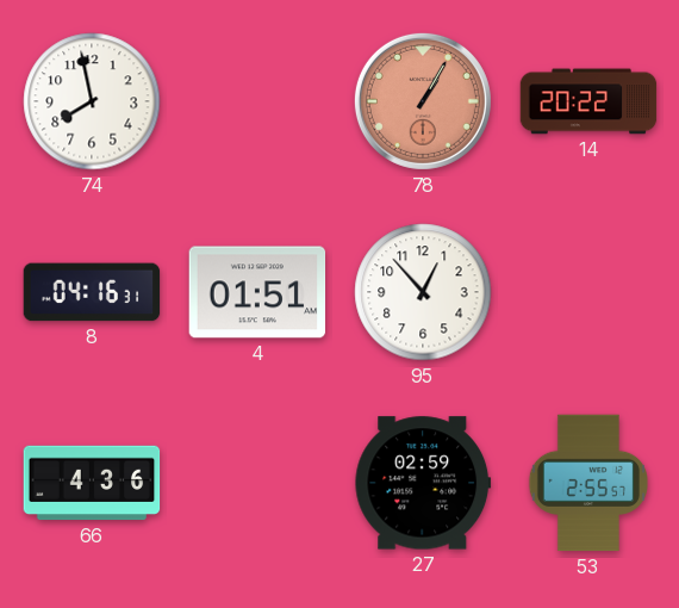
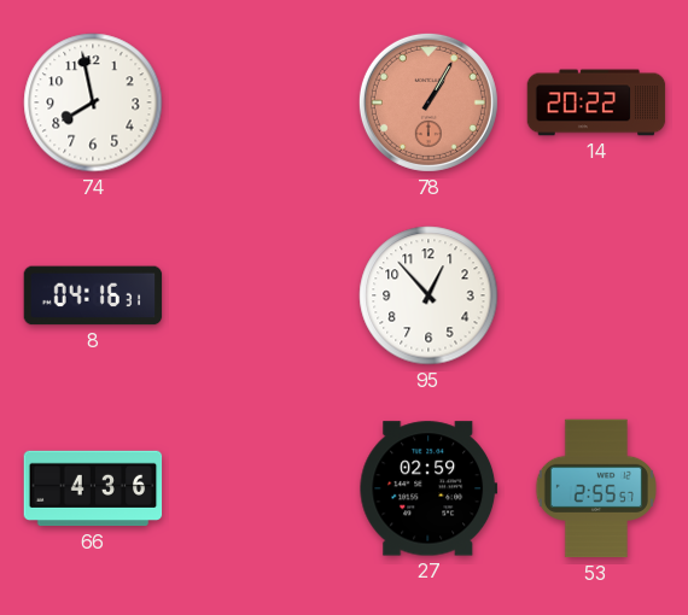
4: 01:51 -> none (257, 292)
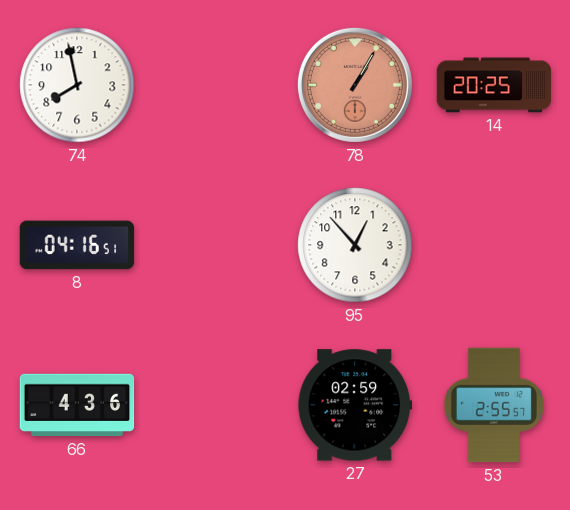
14: 20:22 -> 20:25 (494, 85)
8: 04:16:31 -> 04:16:51 (77, 245)
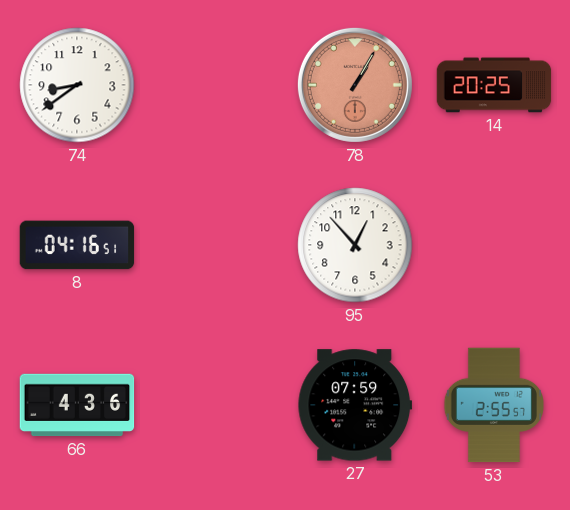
74: 7:58 -> 8:39 (77, 85)
27: 02:59 -> 07:59 (355, 405)
